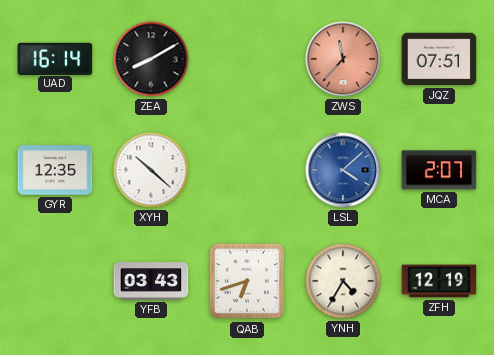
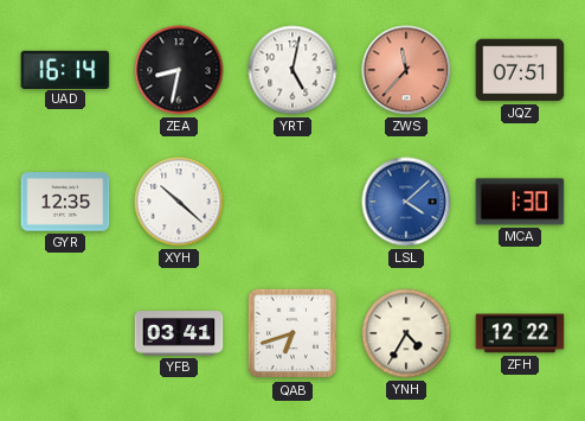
ZEA: 8:10 -> 8:32 (179, 70)
YRT: none -> 5:02 (292, 70)
MCA: 2:07 -> 1:30 (520, 202)
YFB: 03:43 -> 03:41 (179, 333)
ZFH: 12:19 -> 12:22 (520, 333)
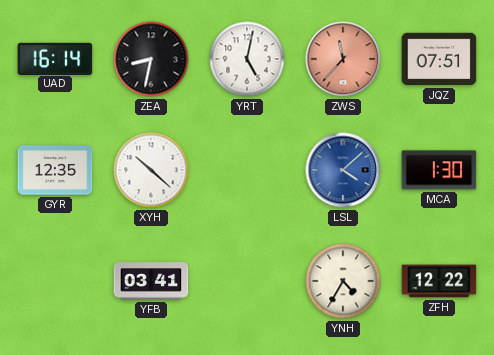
QAB: 6:42 -> none (292, 333)
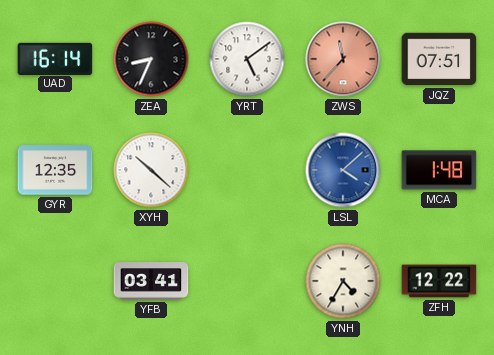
ZEA: 8:32 -> 8:34 (151, 59)
YRT: 5:02 -> 5:09 (247, 59)
MCA: 1:30 -> 1:48 (439, 170)
